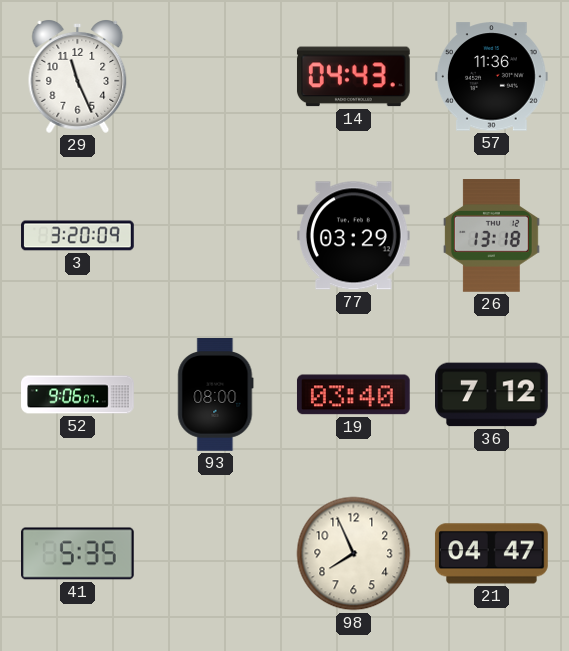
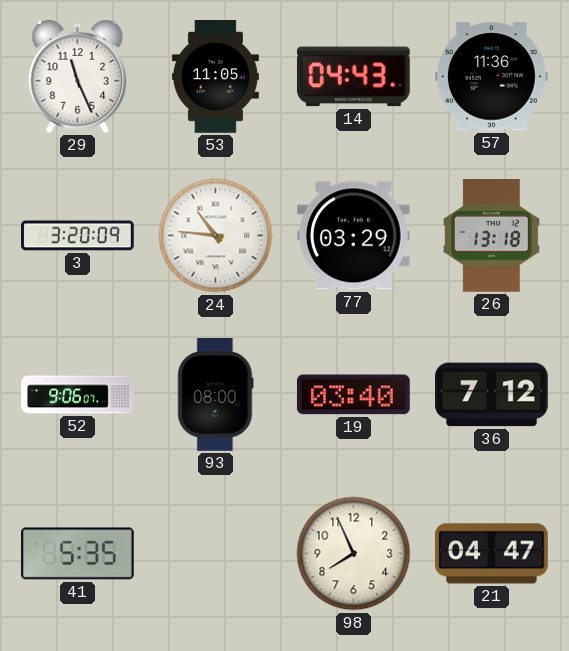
53: none -> 11:05 (215, 77)
24: none -> 10:46 (216, 236)
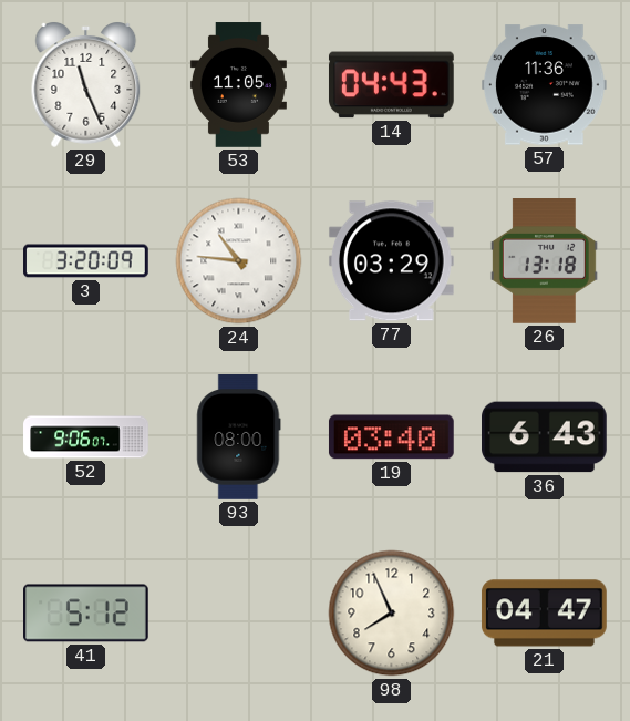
36: 7:12 -> 6:43 (545, 437)
41: 5:35 -> 5:12 (86, 614)
